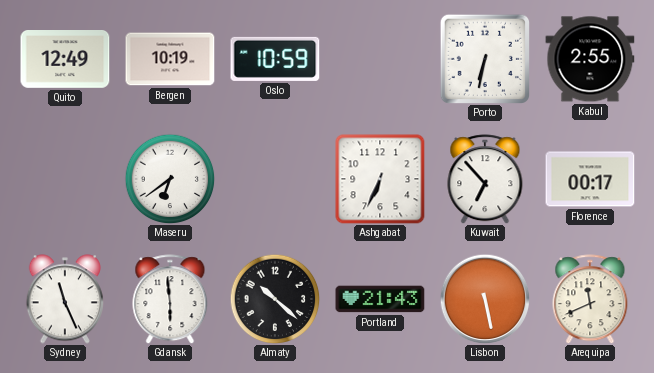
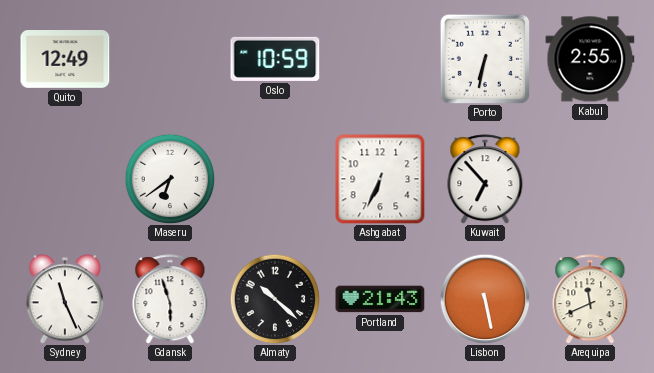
Bergen: 10:19 -> none (170, 59)
Florence: 00:17 -> none (590, 179)
Gdansk: 5:59 -> 5:57 (170, 299)
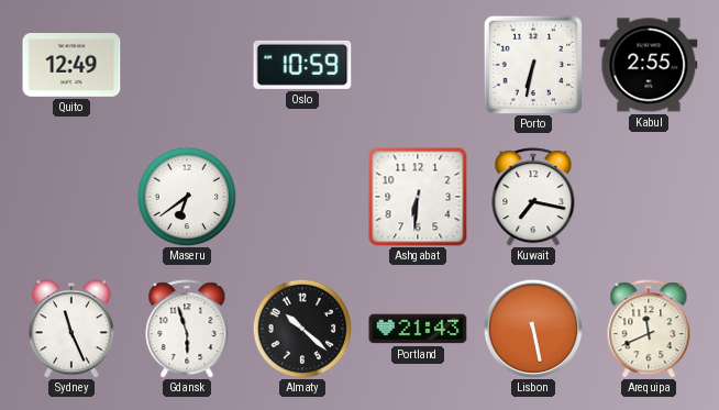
Ashgabat: 6:34 -> 6:31 (418, 197)
Kuwait: 6:53 -> 7:17 (533, 197)
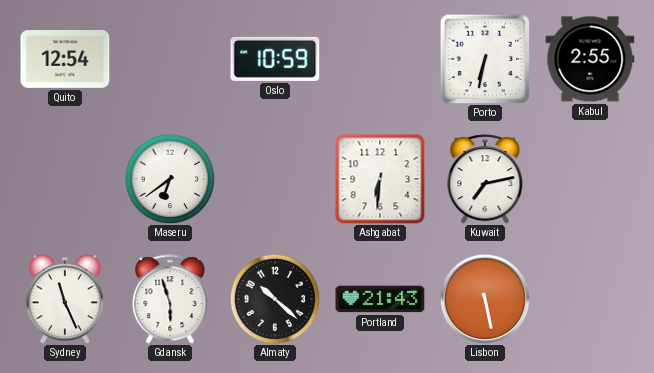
Quito: 12:49 -> 12:54 (65, 60)
Kuwait: 7:17 -> 7:13 (485, 179)
Arequipa: 11:41 -> none (649, 329)
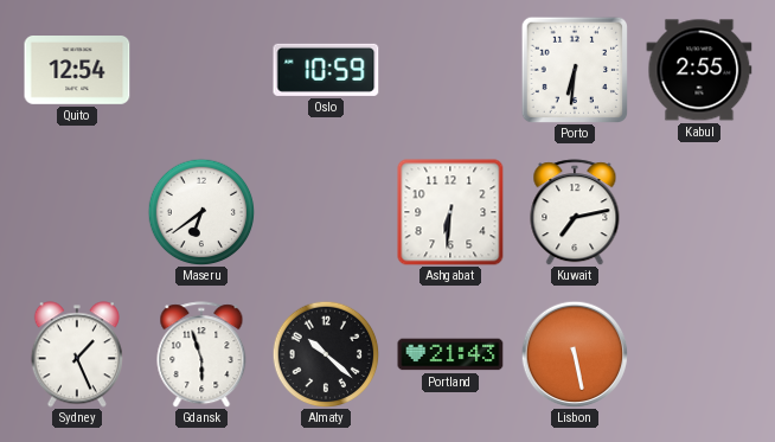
Porto: 6:32 -> 6:31 (574, 69)
Sydney: 11:26 -> 1:26 (77, 354)
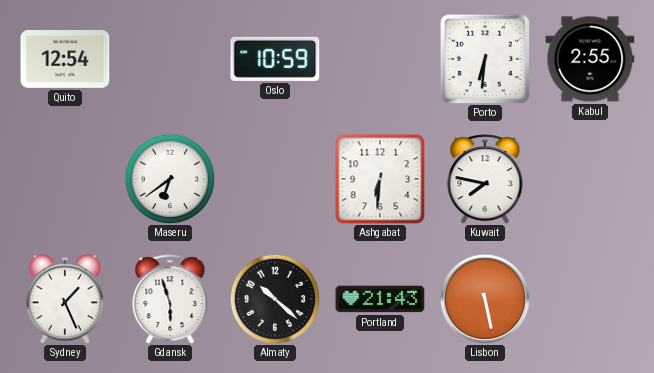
Kuwait: 7:13 -> 7:47 (485, 179)
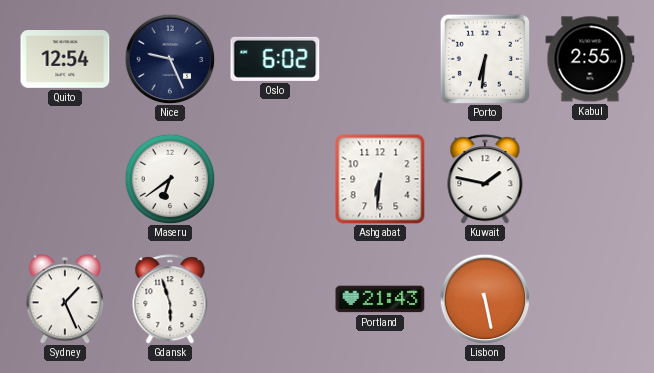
Nice: none -> 9:26 (170, 59)
Oslo: 10:59 -> 6:02 (275, 59)
Kuwait: 7:47 -> 1:47 (485, 179)
Almaty: 10:22 -> none (275, 299)
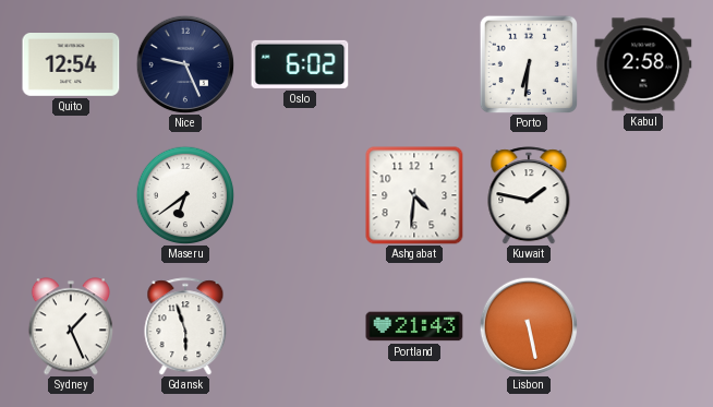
Kabul: 2:55 -> 2:58 (643, 64)
Ashgabat: 6:31 -> 4:31 (414, 195)
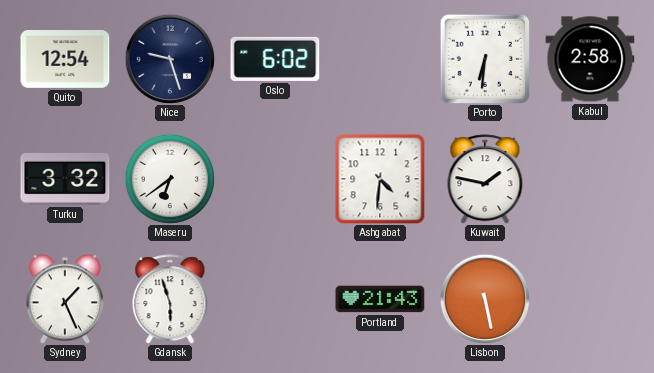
Nice: 9:26 -> 9:27 (170, 59)
Turku: none -> 3:32 (65, 179)
